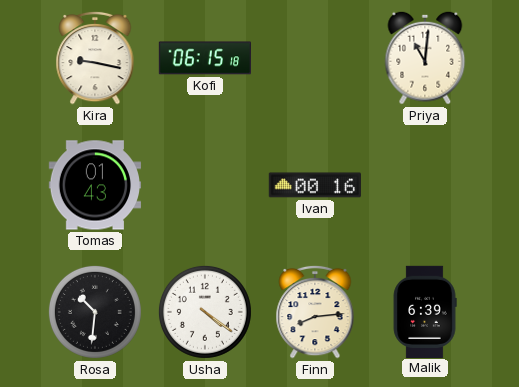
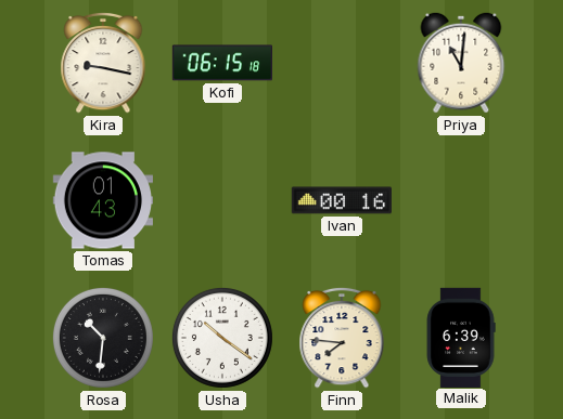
Usha: 4:21 -> 10:21 (222, 338)
Finn: 8:14 -> 7:46 (342, 338)
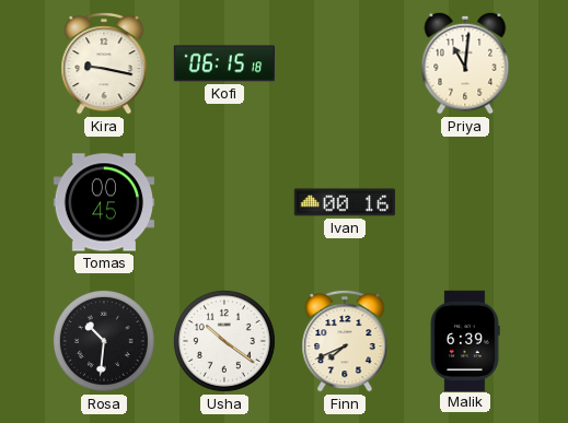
Tomas: 01:43 -> 00:45 (103, 202)
Finn: 7:46 -> 7:41 (345, 341)
